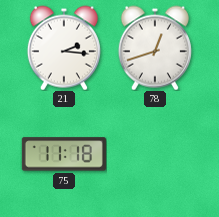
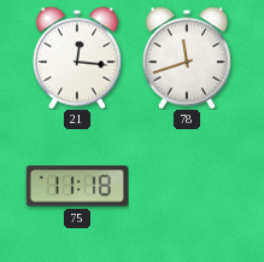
21: 2:16 -> 12:16 (77, 58)
78: 12:42 -> 11:42 (187, 58)
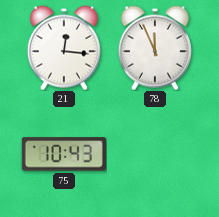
78: 11:42 -> 11:56 (155, 48)
75: 11:18 -> 10:43 (64, 154)
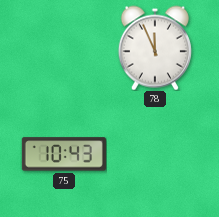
21: 12:16 -> none (64, 48)
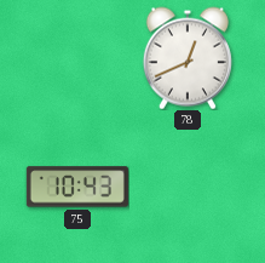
78: 11:56 -> 12:41 (188, 58)
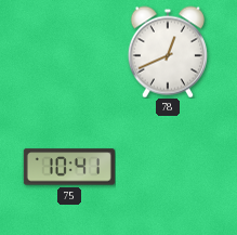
75: 10:43 -> 10:41 (69, 167)
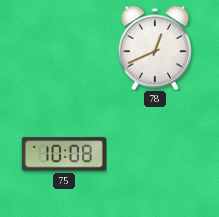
75: 10:41 -> 10:08 (64, 154)
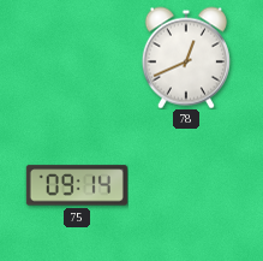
75: 10:08 -> 09:14 (77, 185)
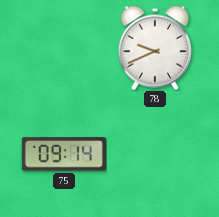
78: 12:41 -> 9:41 (155, 48)
